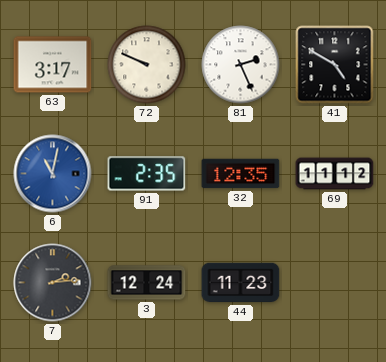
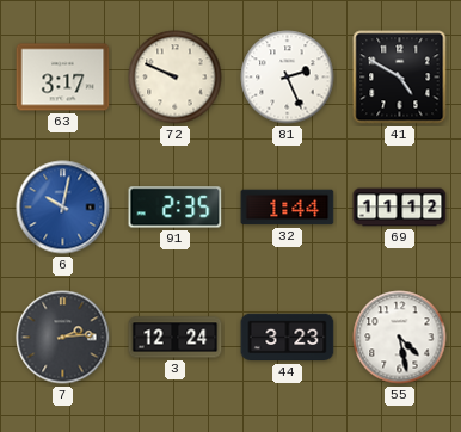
6: 11:02 -> 10:02 (63, 208)
32: 12:35 -> 1:44 (288, 208)
44: 11:23 -> 3:23 (288, 338)
55: none -> 4:28 (400, 338)
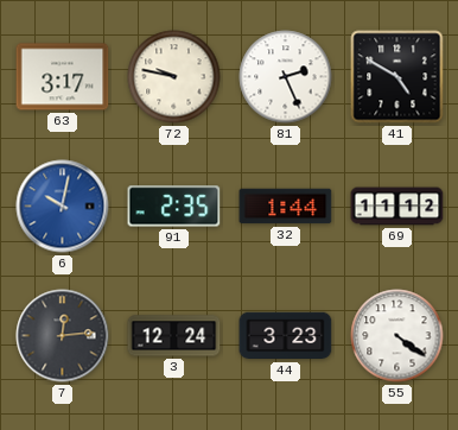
72: 9:49 -> 9:47 (174, 77)
7: 2:14 -> 12:14 (63, 336)
55: 4:28 -> 4:21 (397, 336)
